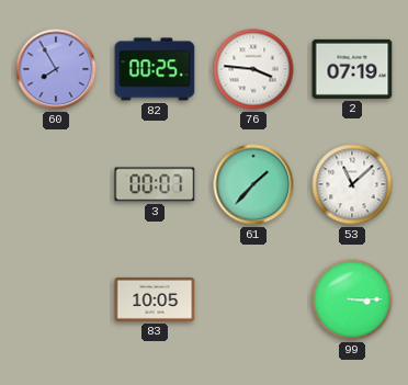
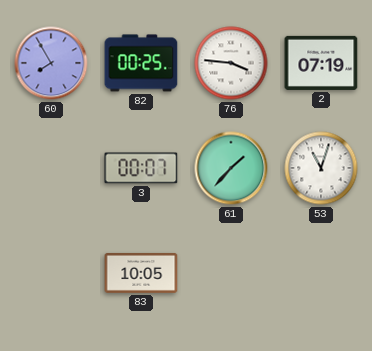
53: 11:08 -> 11:03 (321, 168)
99: 3:15 -> none (352, 299)
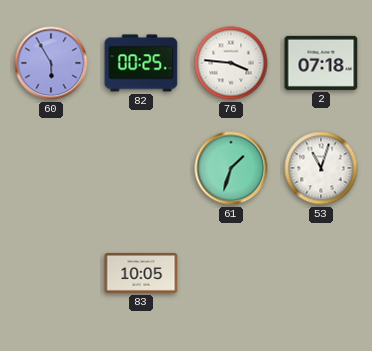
60: 7:55 -> 5:55 (51, 63)
2: 07:19 -> 07:18 (321, 63)
3: 00:07 -> none (141, 168)
61: 1:37 -> 1:33 (231, 168)
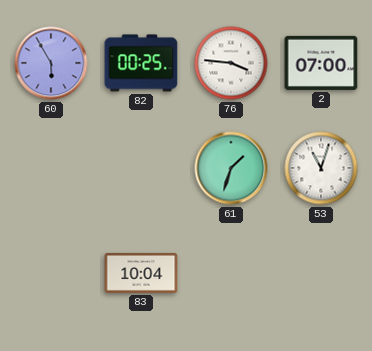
2: 07:18 -> 07:00 (321, 63)
83: 10:05 -> 10:04 (141, 273)
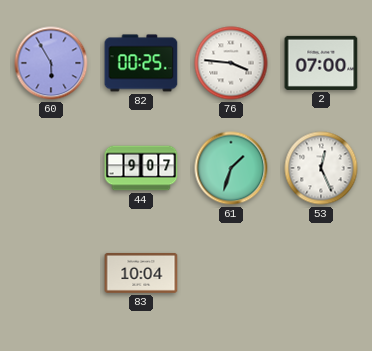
44: none -> 9:07 (141, 168)
53: 11:03 -> 12:26 (321, 168)
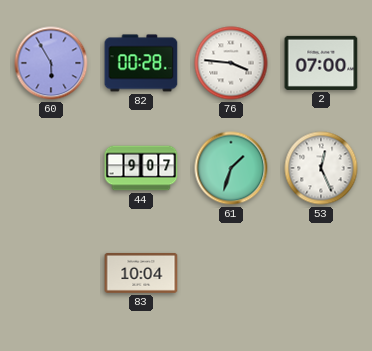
82: 00:25 -> 00:28 (141, 63)
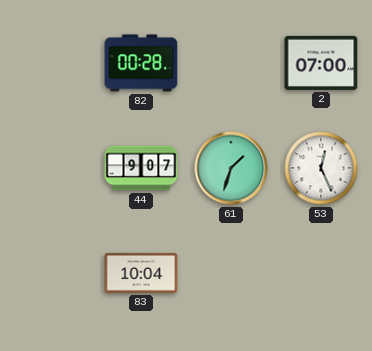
60: 5:55 -> none (51, 63)
76: 3:46 -> none (231, 63)
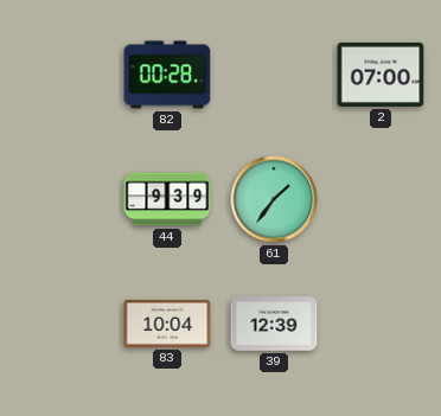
44: 9:07 -> 9:39 (167, 199)
61: 1:33 -> 1:36 (274, 199)
53: 12:26 -> none (321, 168)
39: none -> 12:39 (274, 324)
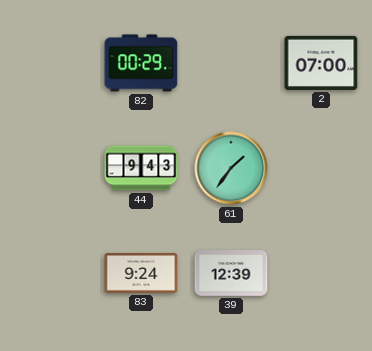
82: 00:28 -> 00:29 (141, 63)
44: 9:39 -> 9:43 (141, 168)
83: 10:04 -> 9:24 (141, 273)
